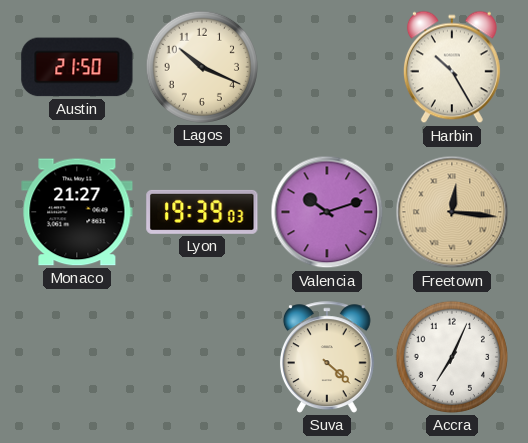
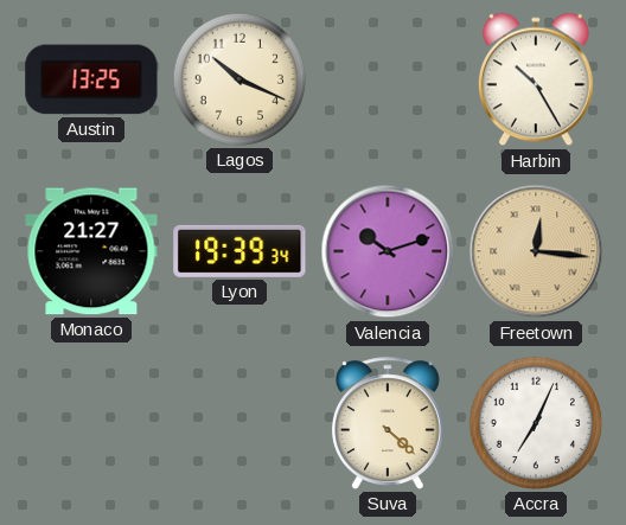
Austin: 21:50 -> 13:25 (91, 79)
Lyon: 19:39:03 -> 19:39:34 (239, 251)
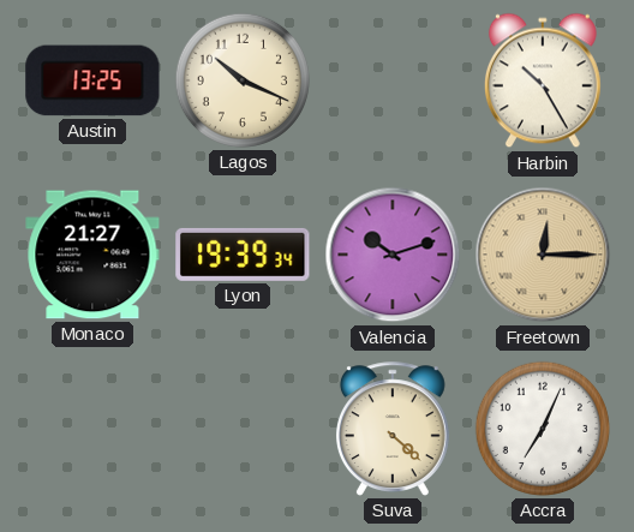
Freetown: 12:16 -> 12:15 (543, 255)
